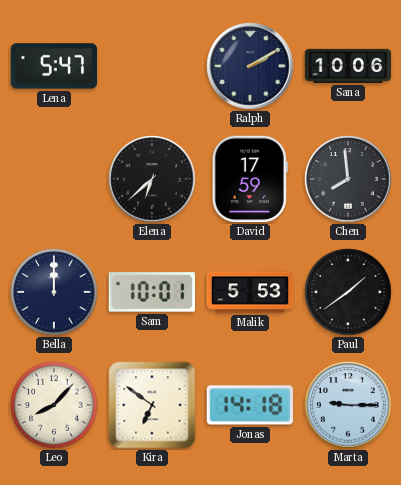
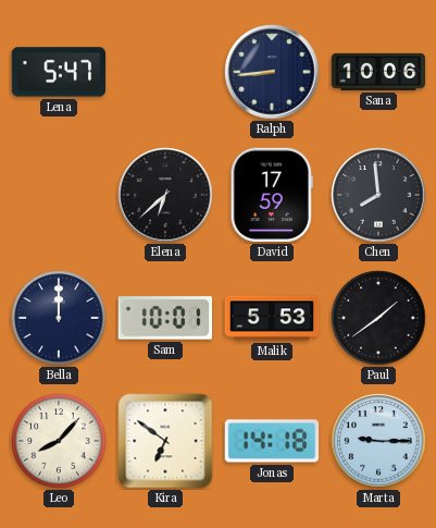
Ralph: 2:10 -> 8:44 (272, 72)
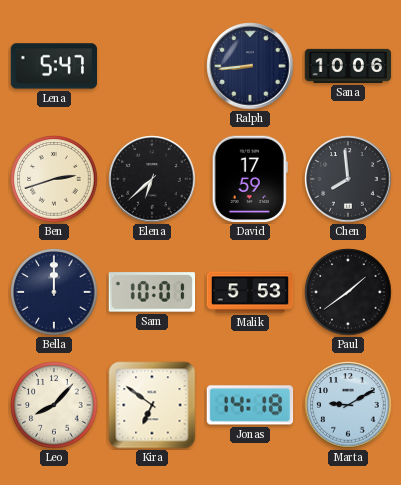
Ben: none -> 2:42 (54, 179)
Marta: 9:15 -> 9:10 (348, 405)
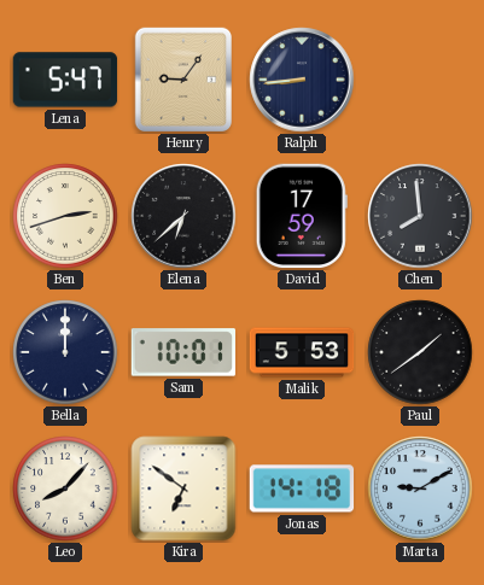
Henry: none -> 9:06 (182, 78)
Sana: 10:06 -> none (348, 66)
